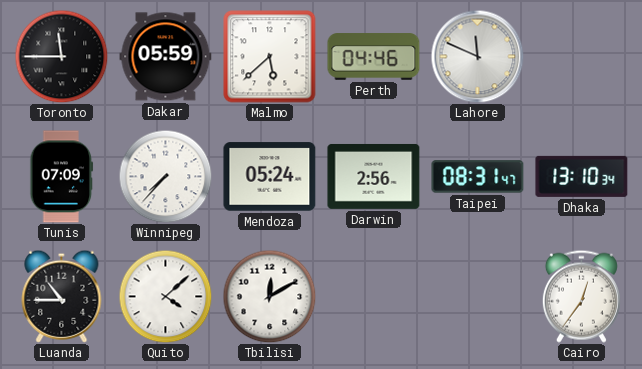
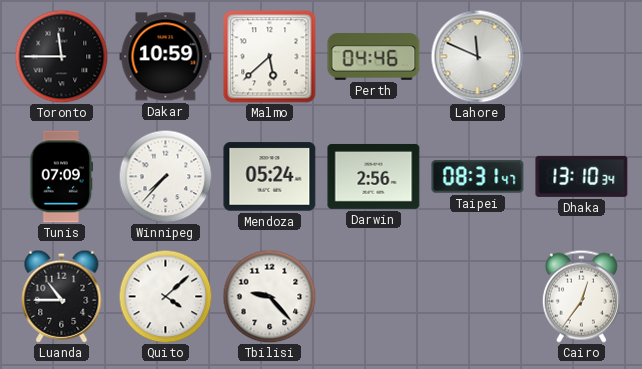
Dakar: 05:59 -> 10:59 (166, 57)
Tbilisi: 12:10 -> 9:23 (269, 296)
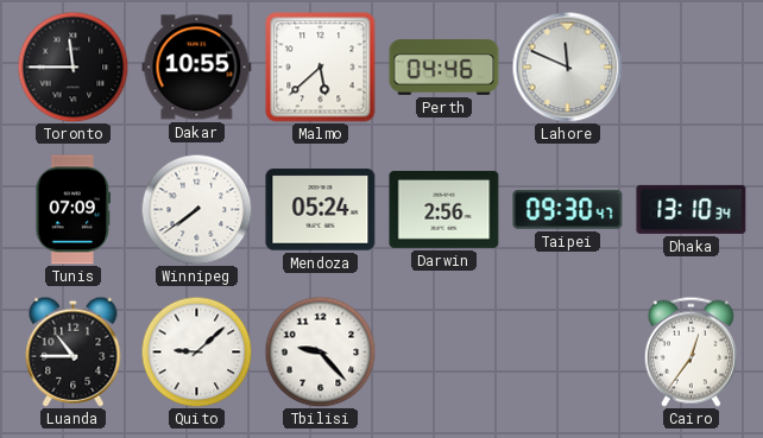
Dakar: 10:59 -> 10:55 (197, 68)
Winnipeg: 7:37 -> 7:39 (196, 209)
Taipei: 08:31 -> 09:30 (568, 210)
Quito: 4:08 -> 9:08 (196, 351)
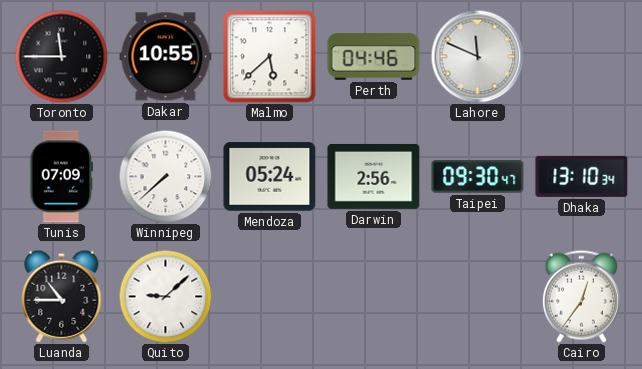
Winnipeg: 7:39 -> 7:38 (165, 176)
Tbilisi: 9:23 -> none (320, 351)
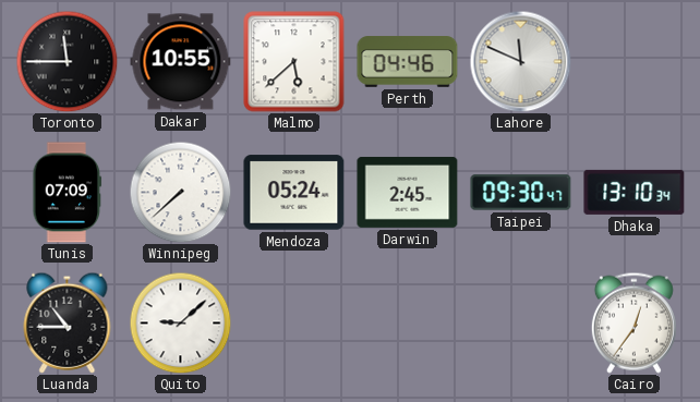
Darwin: 2:56 -> 2:45 (408, 192)
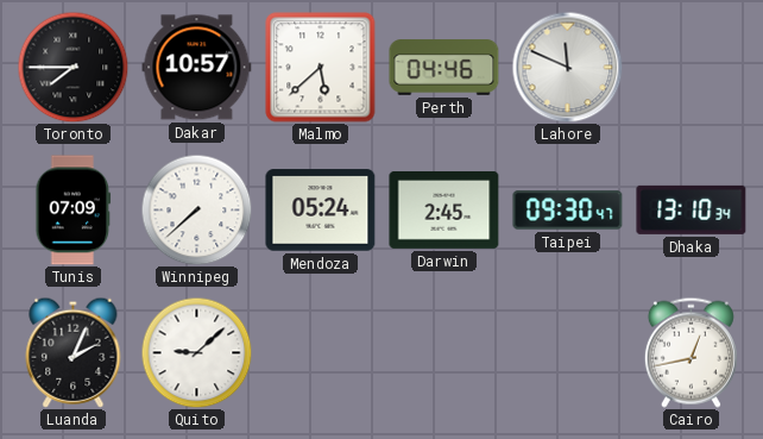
Toronto: 11:45 -> 7:45 (72, 67)
Dakar: 10:55 -> 10:57 (197, 68)
Luanda: 10:45 -> 2:04 (74, 352)
Cairo: 12:36 -> 12:43 (691, 352)
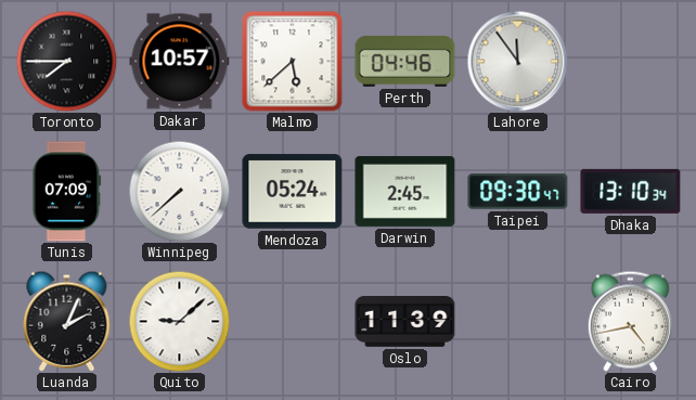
Lahore: 11:49 -> 11:54 (517, 61)
Oslo: none -> 11:39 (405, 322)
Cairo: 12:43 -> 4:43 (630, 321)
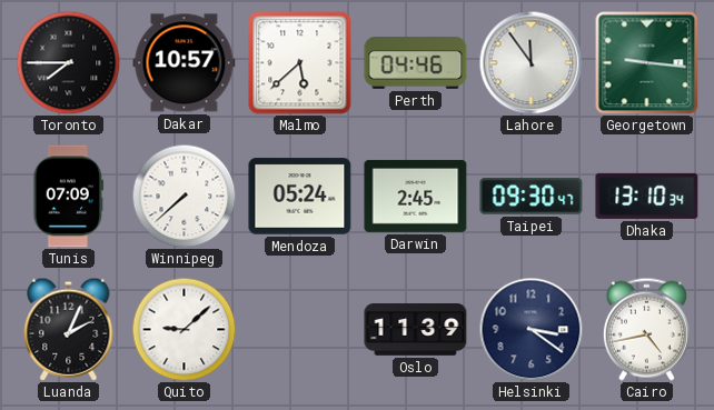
Georgetown: none -> 9:16 (646, 62)
Helsinki: none -> 3:21 (530, 329)
